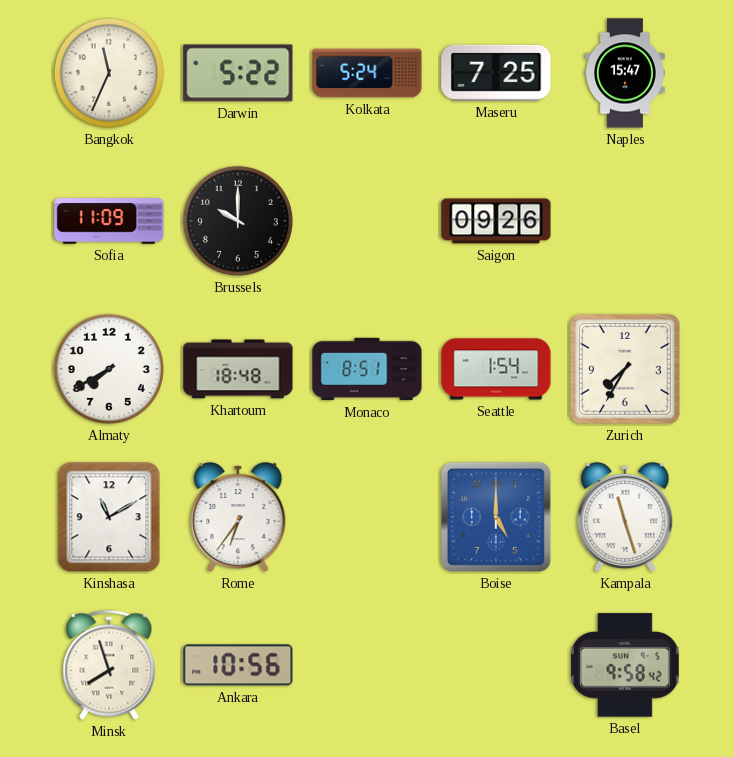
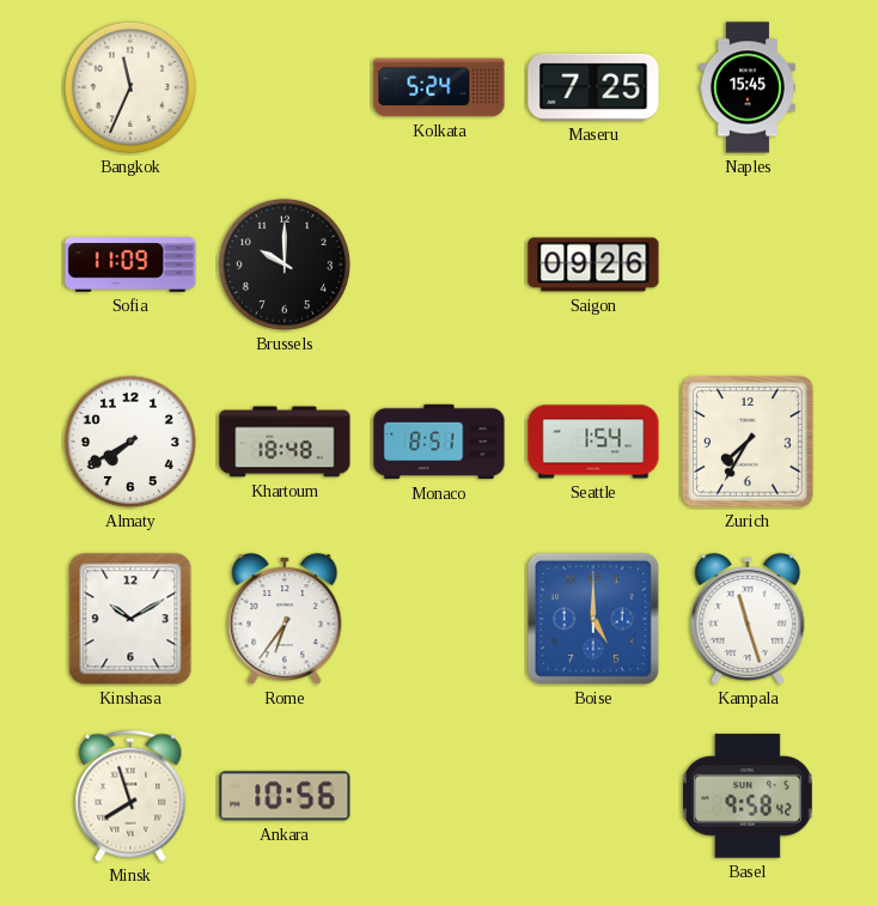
Darwin: 5:22 -> none (238, 73)
Naples: 15:47 -> 15:45 (749, 87)
Kinshasa: 11:10 -> 10:10 (130, 619)
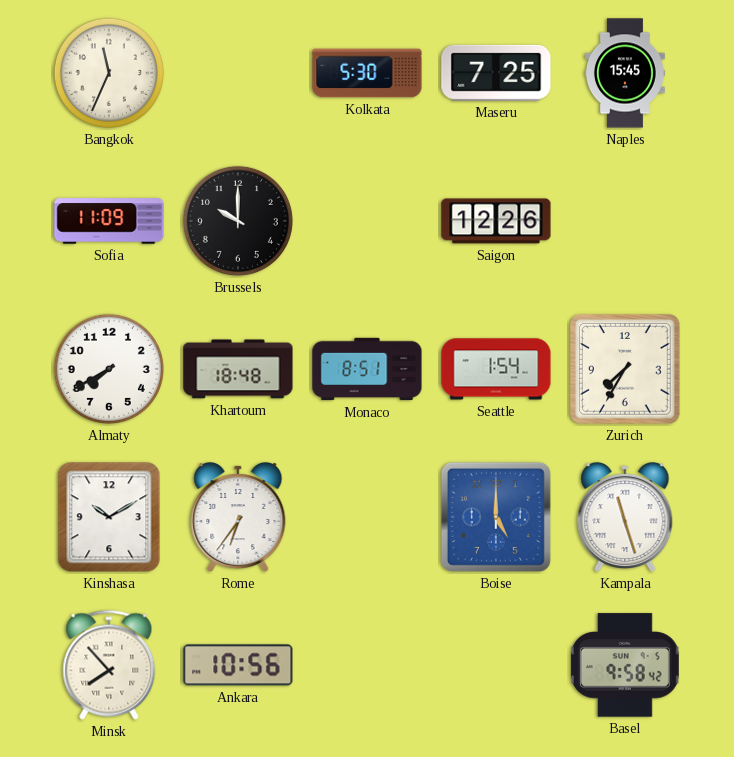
Kolkata: 5:24 -> 5:30 (367, 73)
Saigon: 09:26 -> 12:26 (496, 221)
Minsk: 7:57 -> 7:53 (109, 665)
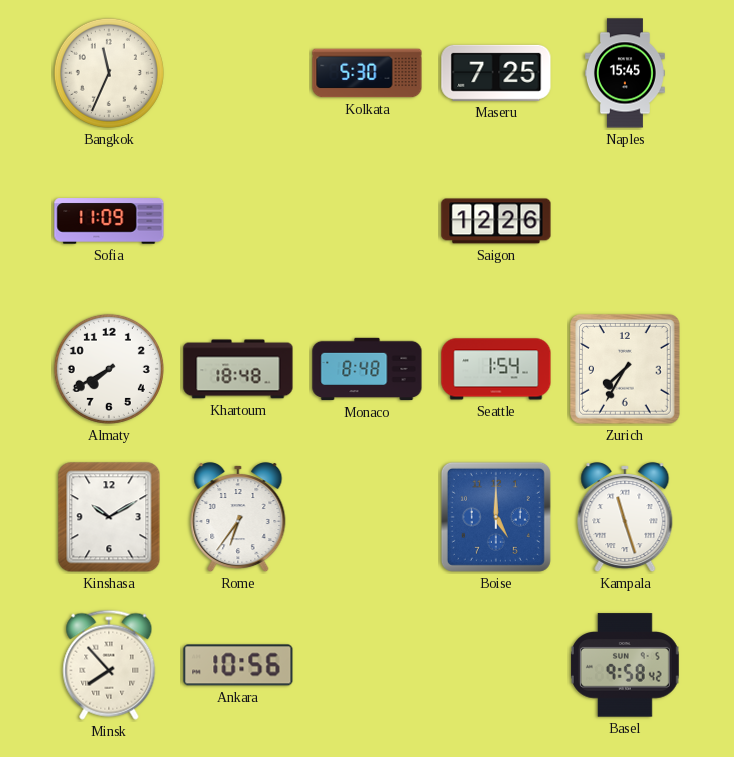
Brussels: 10:00 -> none (238, 221)
Monaco: 8:51 -> 8:48 (367, 369)
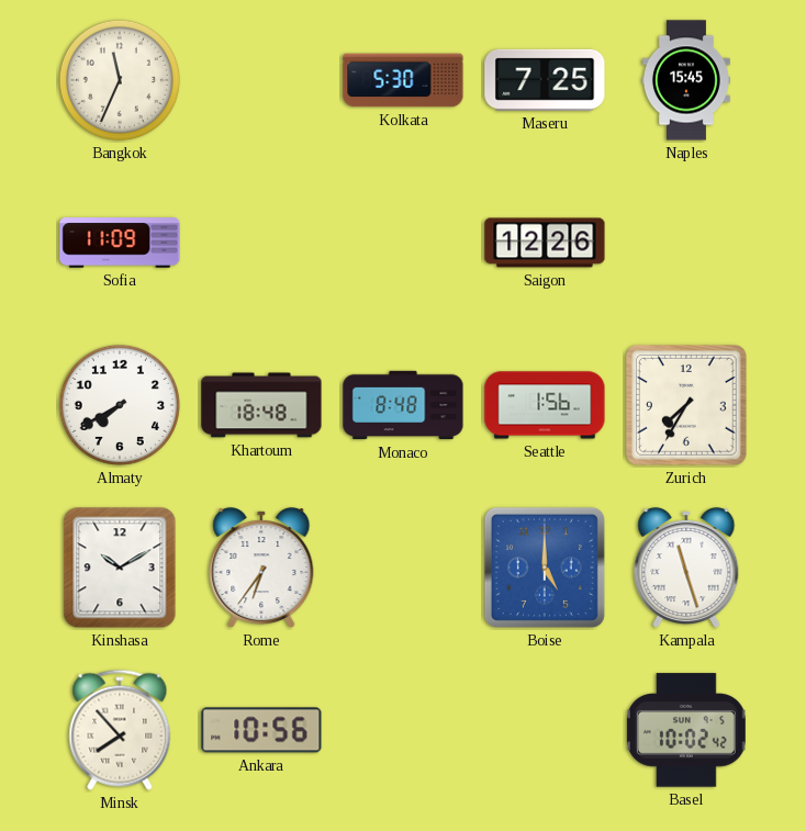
Seattle: 1:54 -> 1:56 (545, 405)
Basel: 9:58 -> 10:02 (686, 730)
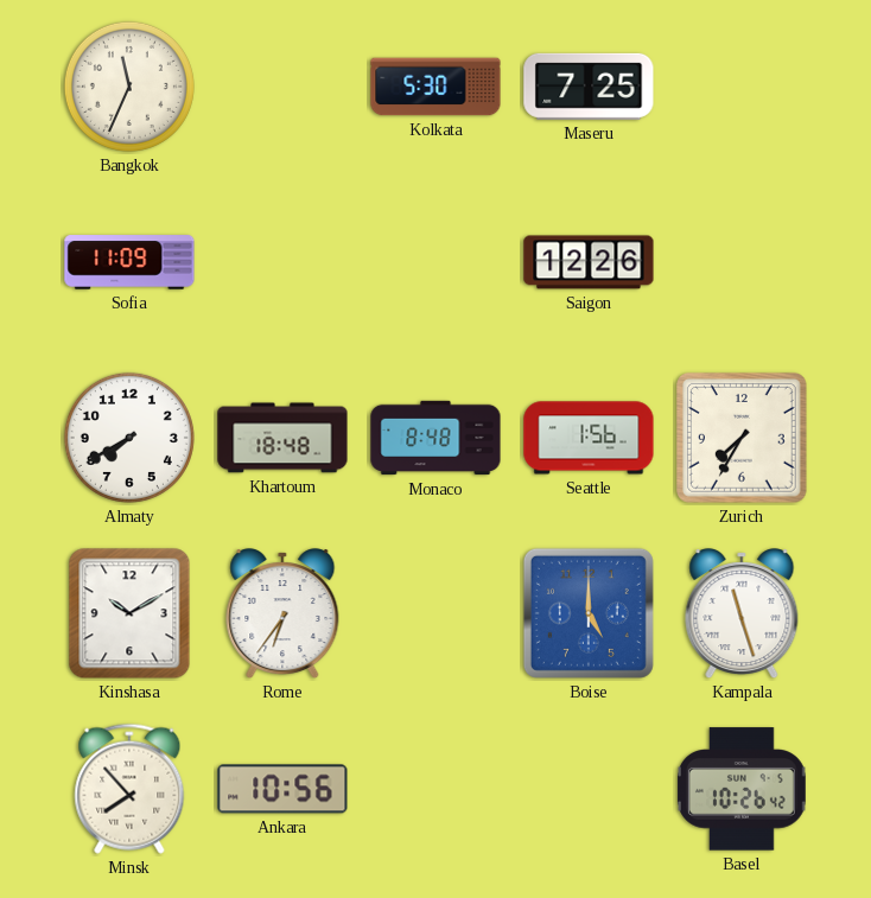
Naples: 15:45 -> none (687, 80)
Basel: 10:02 -> 10:26 (742, 789)
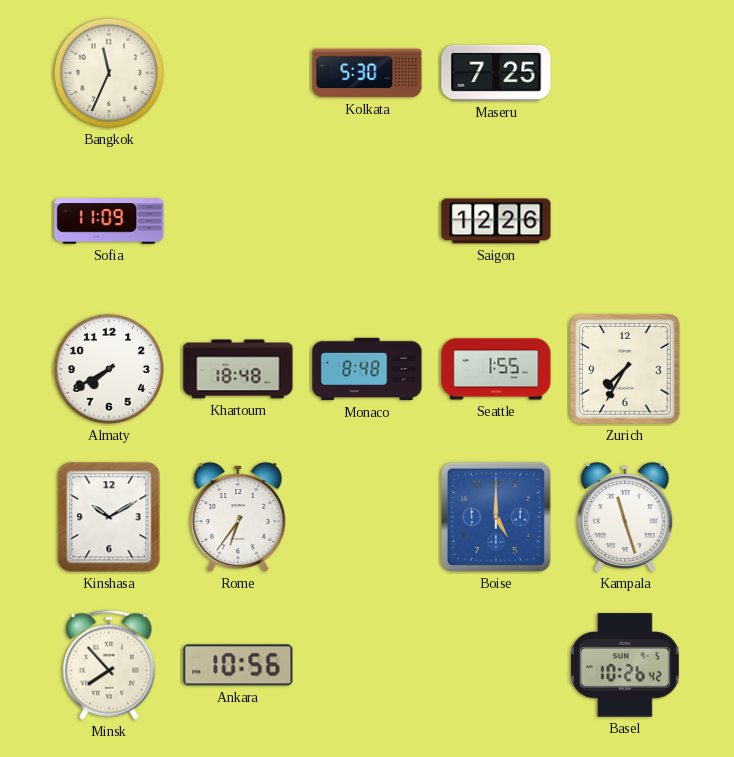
Seattle: 1:56 -> 1:55 (496, 369)
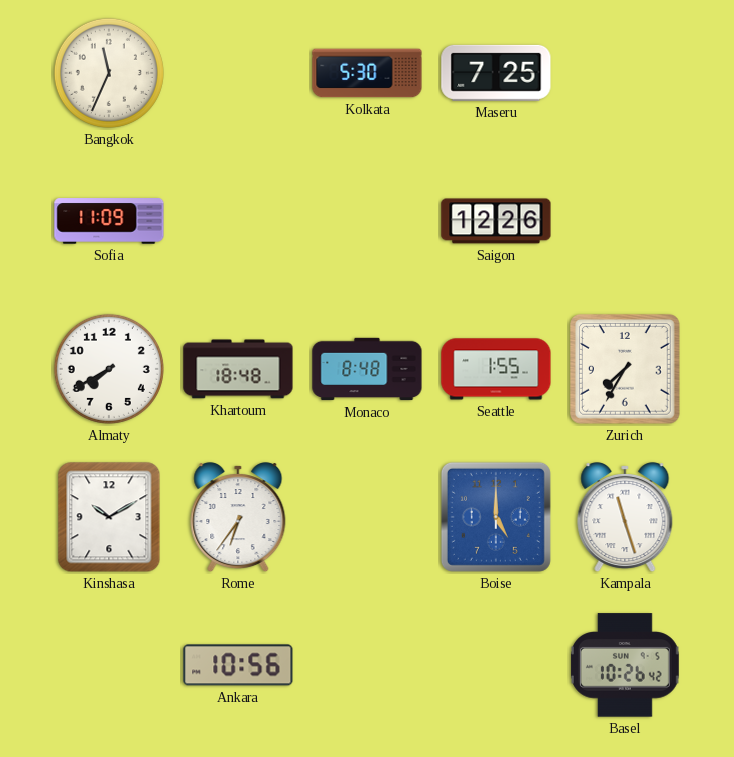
Minsk: 7:53 -> none (109, 665)
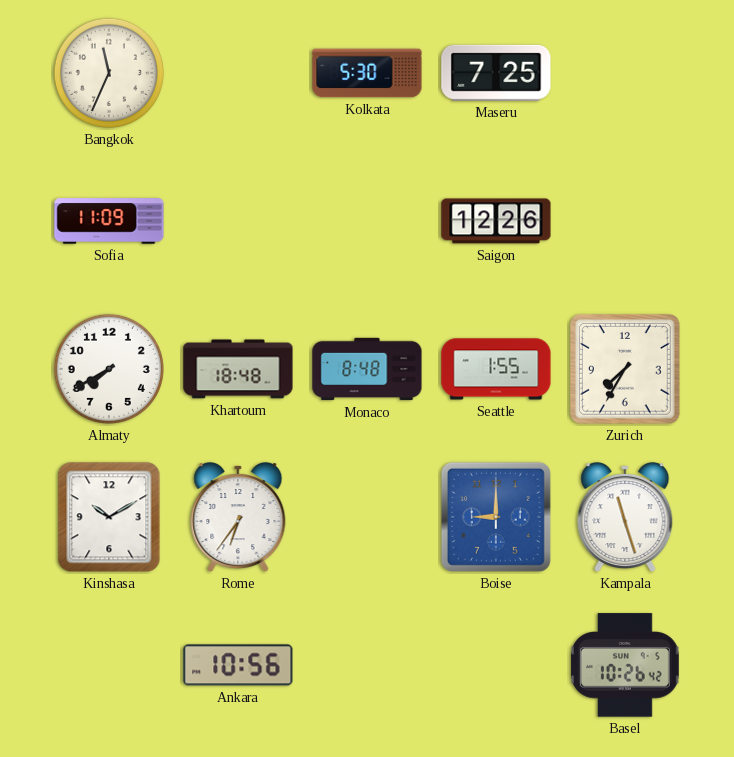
Boise: 5:00 -> 9:00 (496, 517)
